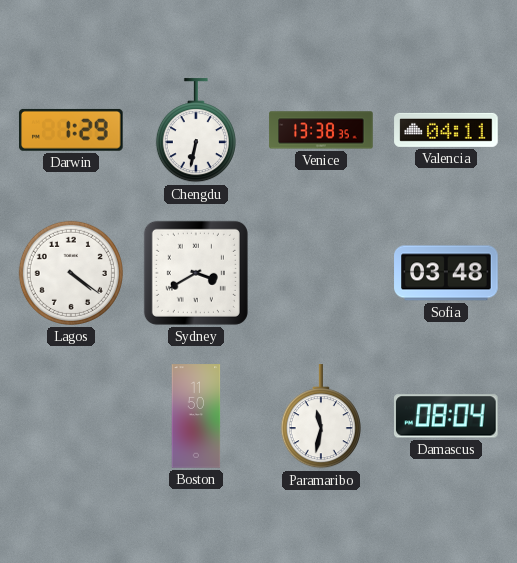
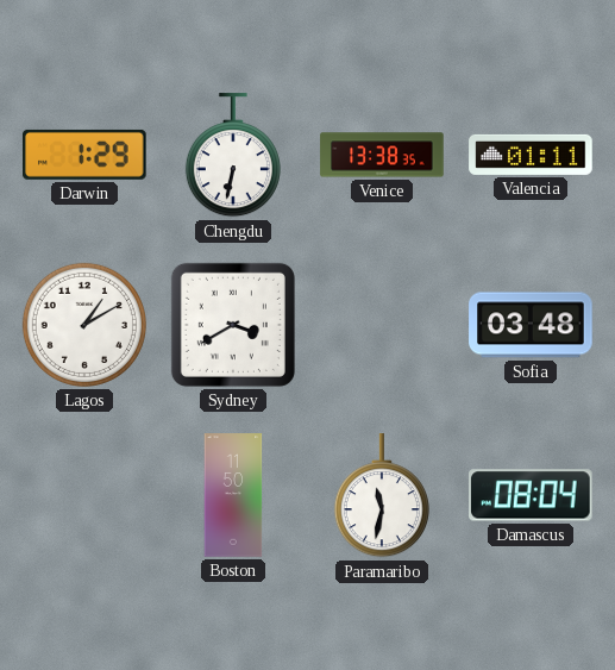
Valencia: 04:11 -> 01:11 (531, 155)
Lagos: 4:21 -> 1:10 (84, 325)
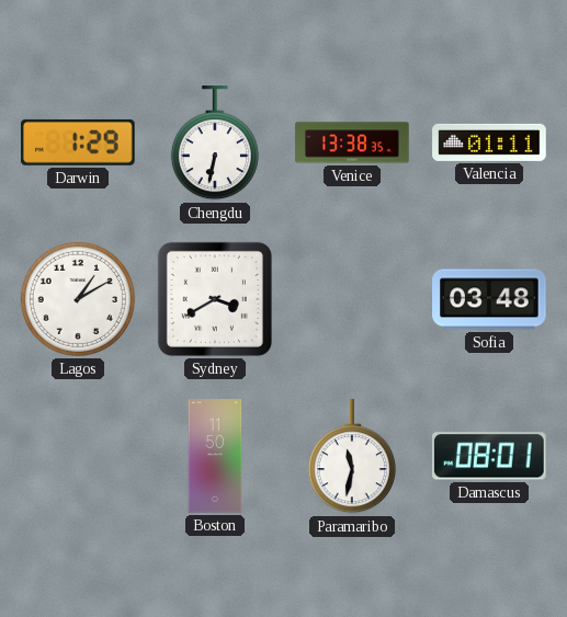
Damascus: 08:04 -> 08:01 (490, 456)
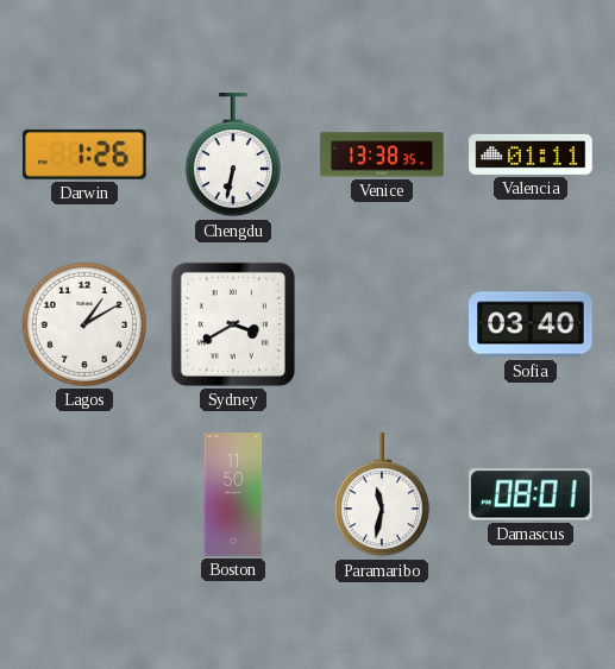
Darwin: 1:29 -> 1:26 (86, 154)
Sofia: 03:48 -> 03:40 (531, 324)
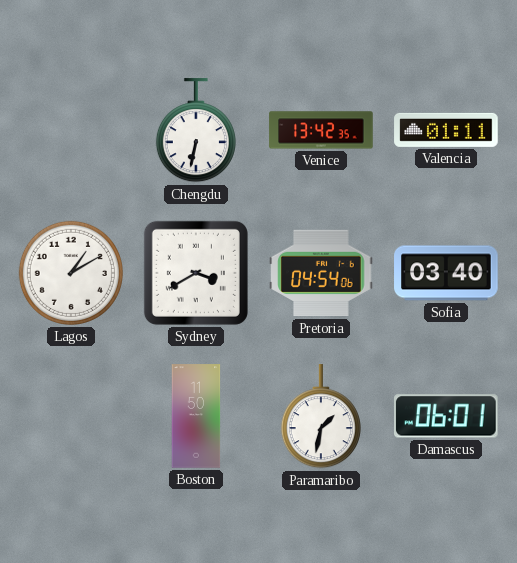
Darwin: 1:26 -> none (86, 154)
Venice: 13:38 -> 13:42 (321, 130)
Pretoria: none -> 04:54 (321, 273)
Paramaribo: 11:32 -> 1:32 (321, 417)
Damascus: 08:01 -> 06:01 (447, 416)
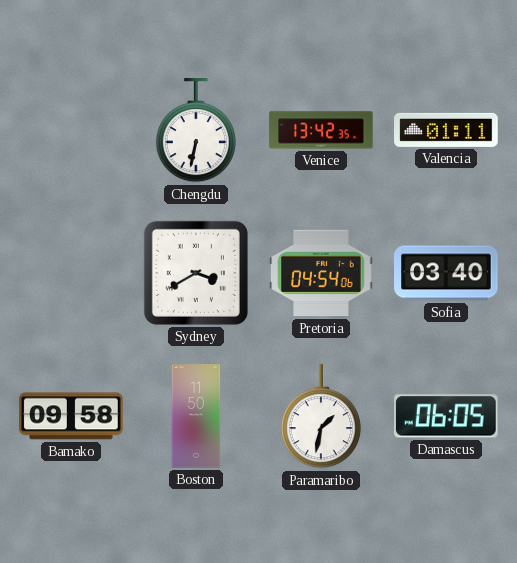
Lagos: 1:10 -> none (71, 273)
Bamako: none -> 09:58 (71, 416)
Damascus: 06:01 -> 06:05 (447, 416)
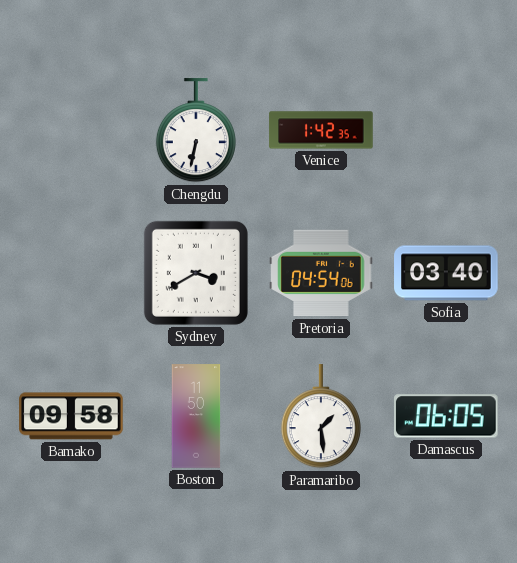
Venice: 13:42 -> 1:42 (321, 130)
Valencia: 01:11 -> none (446, 130)
Paramaribo: 1:32 -> 1:29 (321, 417)
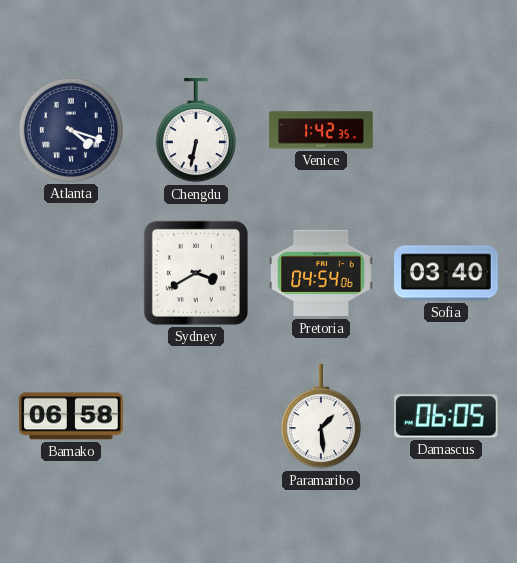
Atlanta: none -> 4:18 (71, 130)
Bamako: 09:58 -> 06:58 (71, 416)
Boston: 11:50 -> none (196, 416)
